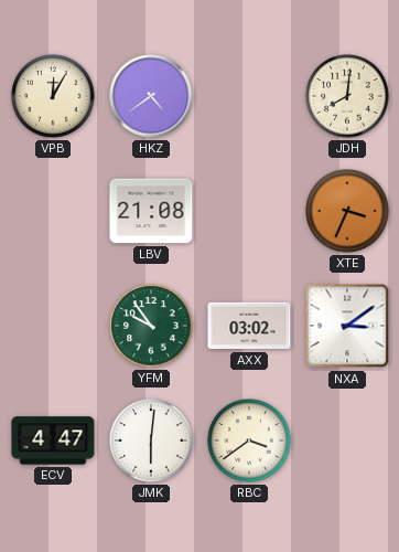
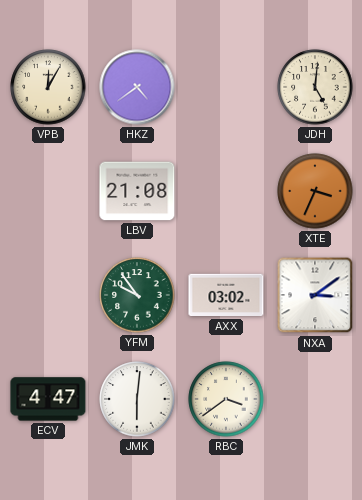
JDH: 8:01 -> 5:01 (315, 87)
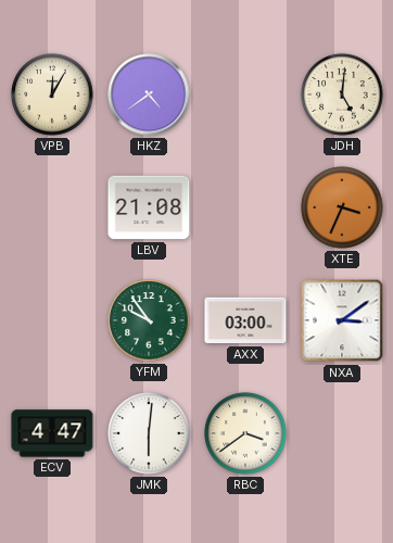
AXX: 03:02 -> 03:00 (245, 320)
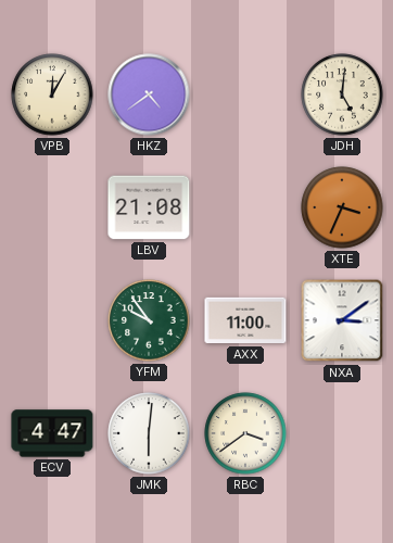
AXX: 03:00 -> 11:00 (245, 320)
